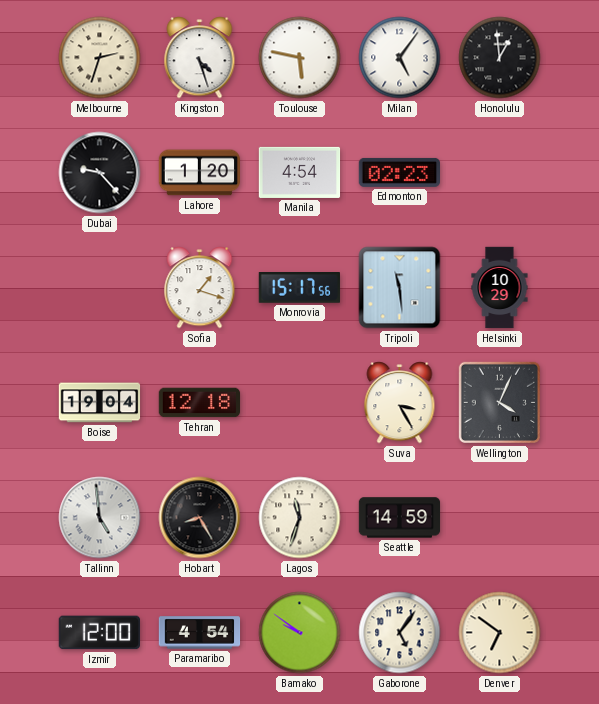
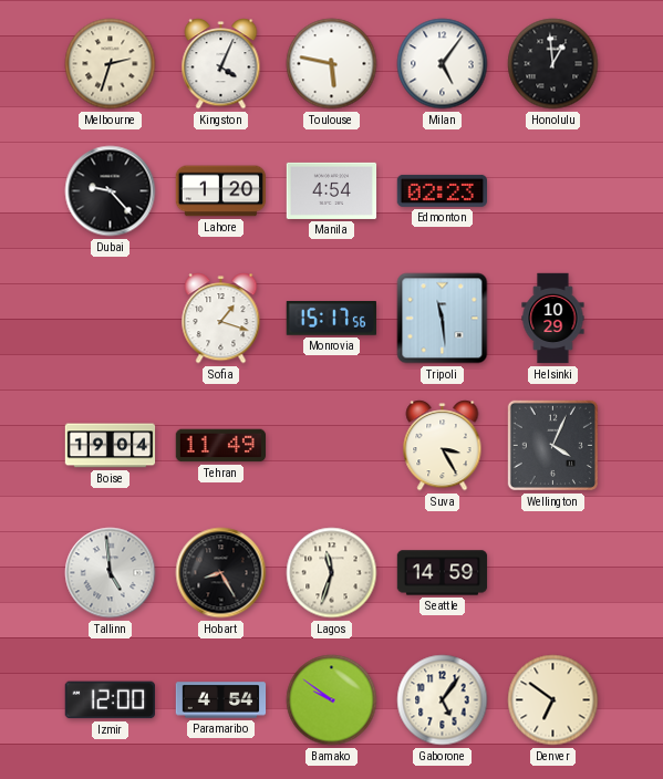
Kingston: 4:27 -> 4:04 (221, 64)
Tehran: 12:18 -> 11:49 (221, 446)
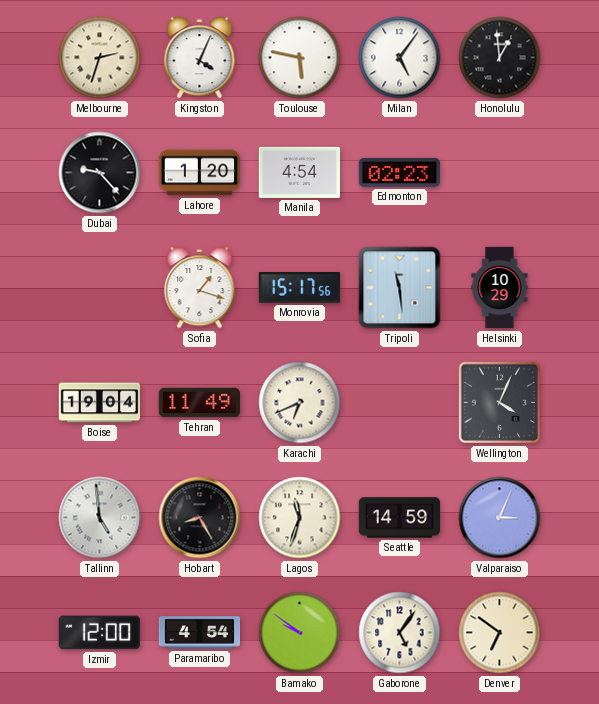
Karachi: none -> 6:41 (300, 403)
Suva: 3:25 -> none (443, 446)
Valparaiso: none -> 3:04 (500, 518)
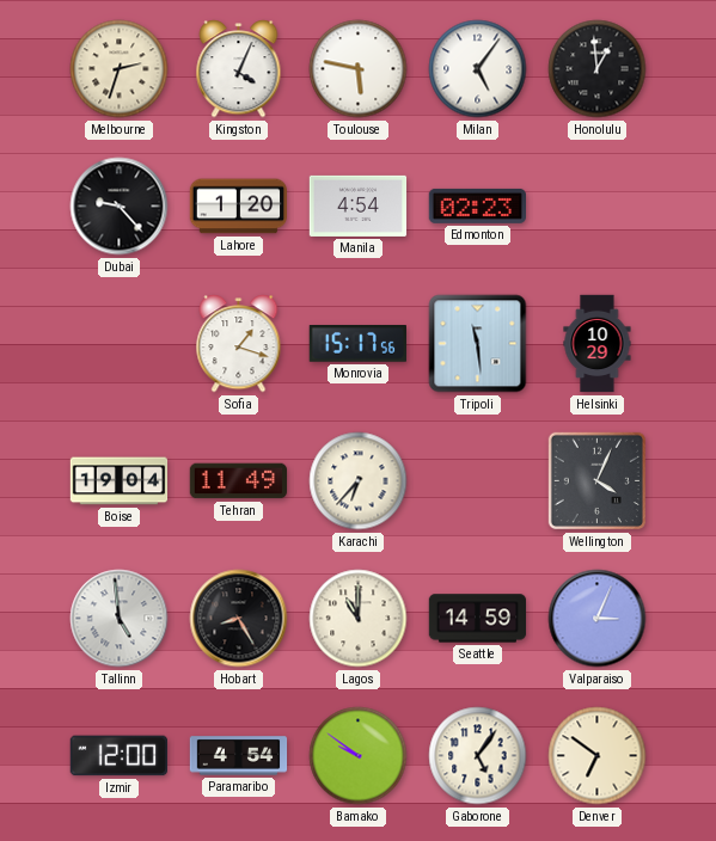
Karachi: 6:41 -> 6:37 (359, 481)
Lagos: 11:33 -> 11:00 (359, 619)
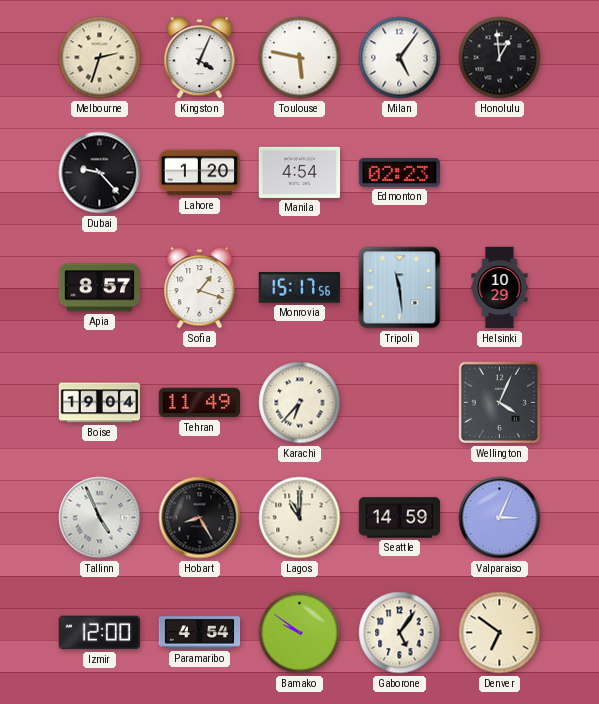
Apia: none -> 8:57 (99, 288)
Tallinn: 4:59 -> 4:56 (100, 518)
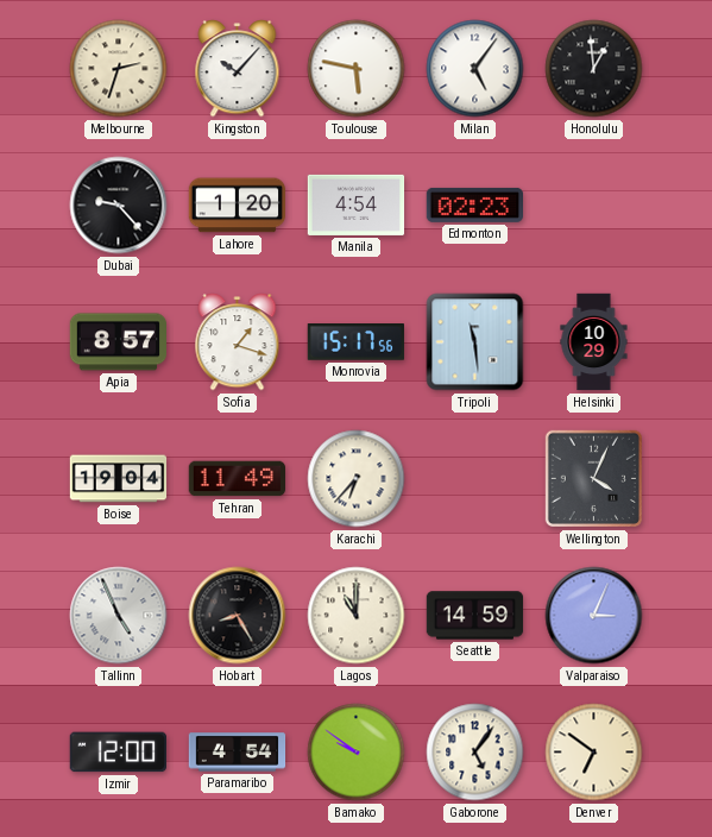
Kingston: 4:04 -> 10:07 (238, 69)
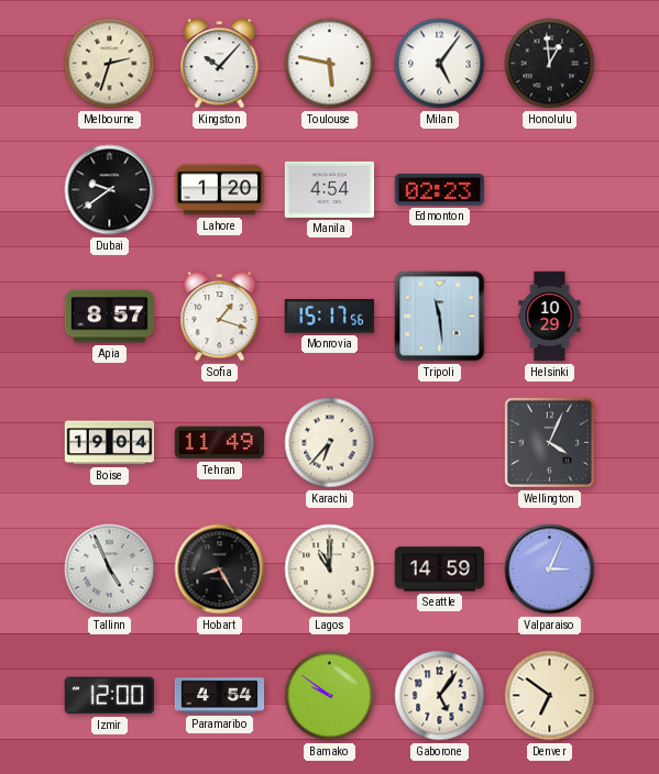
Dubai: 9:23 -> 9:39 (110, 190)
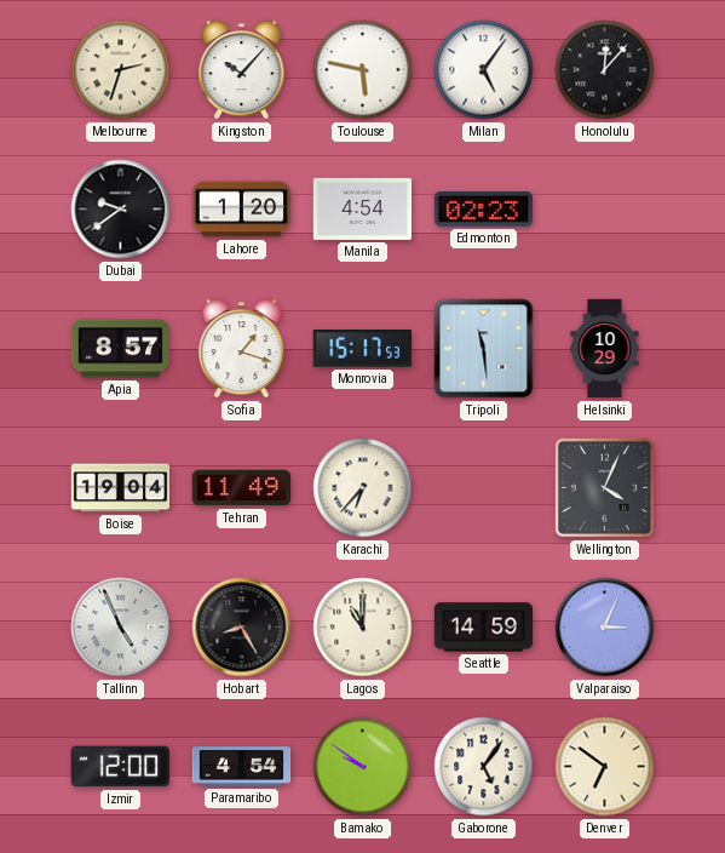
Honolulu: 12:59 -> 12:07 (605, 70)
Monrovia: 15:17:56 -> 15:17:53 (362, 349)
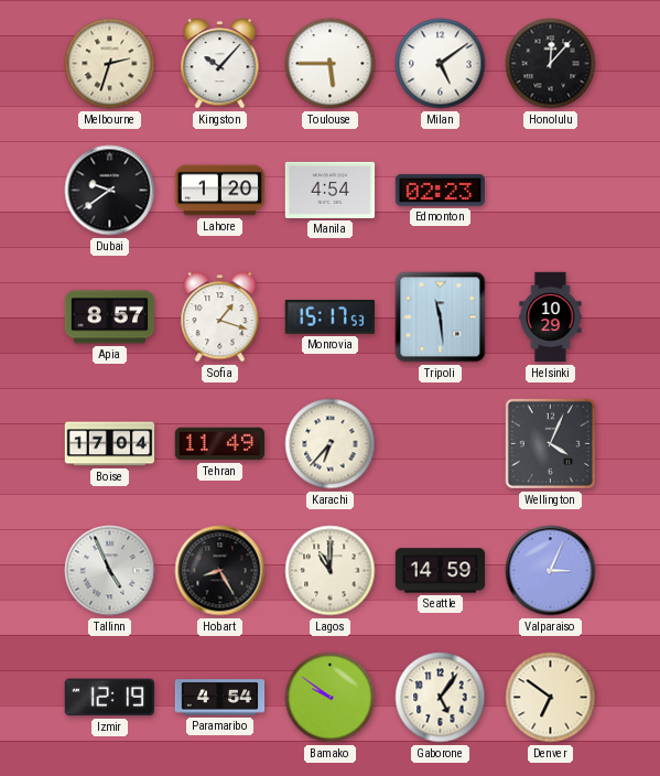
Toulouse: 5:47 -> 5:45 (331, 64)
Milan: 5:06 -> 5:09 (441, 64)
Boise: 19:04 -> 17:04 (110, 444)
Izmir: 12:00 -> 12:19 (109, 698)
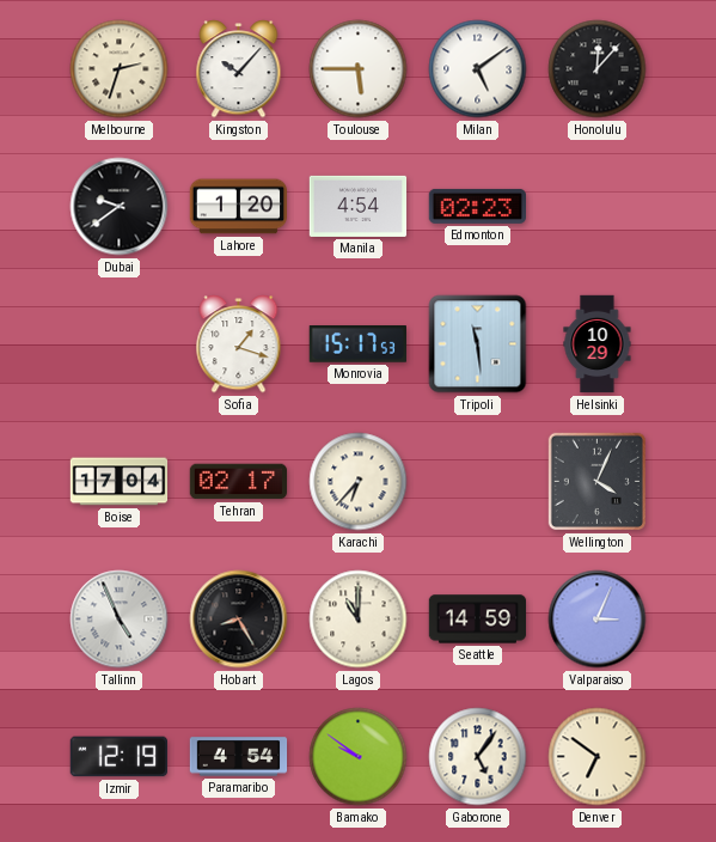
Apia: 8:57 -> none (109, 317)
Tehran: 11:49 -> 02:17 (239, 482)
